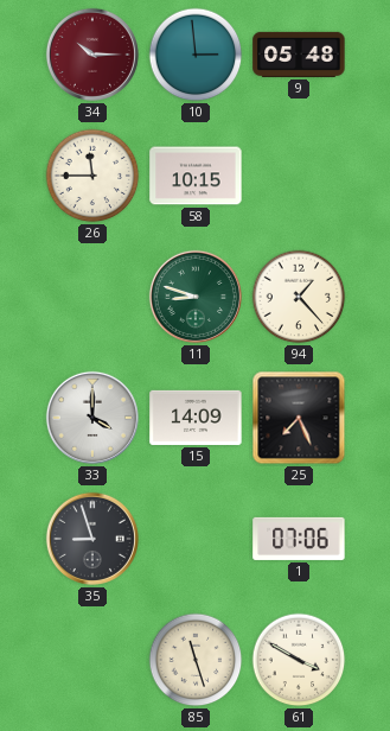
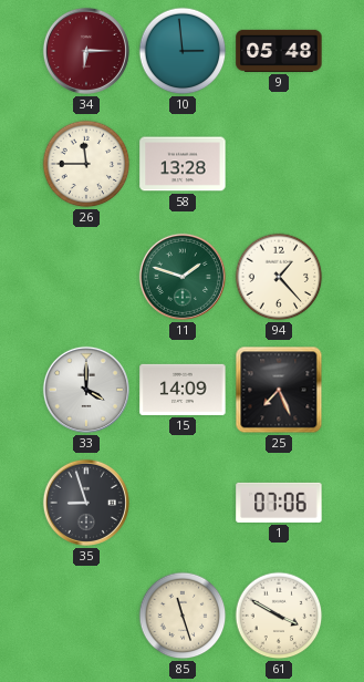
34: 10:15 -> 6:15 (86, 51)
58: 10:15 -> 13:28 (183, 164)
11: 8:48 -> 1:48 (183, 277)
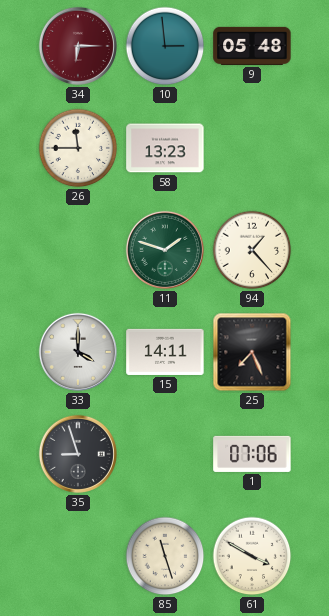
58: 13:28 -> 13:23 (165, 148)
15: 14:09 -> 14:11 (165, 352)
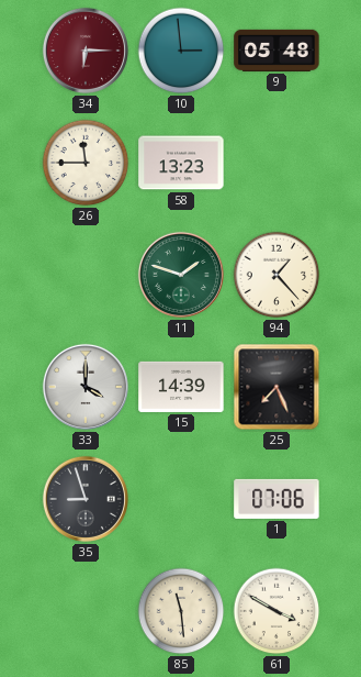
15: 14:11 -> 14:39 (181, 387)
85: 11:27 -> 11:29 (181, 611)
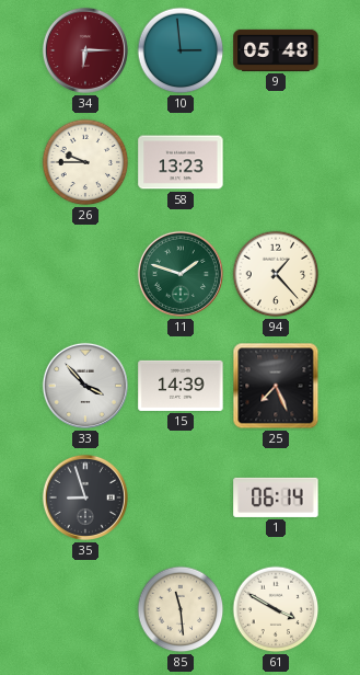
26: 11:45 -> 9:45 (85, 162)
33: 4:00 -> 3:53 (85, 386)
1: 07:06 -> 06:14 (276, 497)
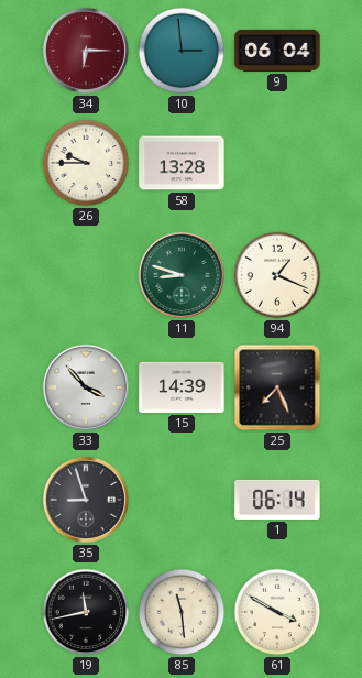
9: 05:48 -> 06:04 (277, 51)
58: 13:23 -> 13:28 (182, 163)
11: 1:48 -> 8:48 (182, 275)
94: 1:23 -> 1:19 (277, 275)
19: none -> 11:43 (86, 612)
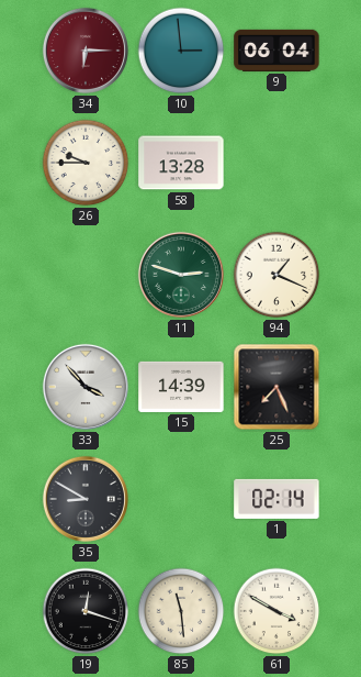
11: 8:48 -> 2:48 (181, 275)
35: 8:57 -> 8:50 (86, 499)
1: 06:14 -> 02:14 (277, 499)
19: 11:43 -> 12:18 (86, 611)
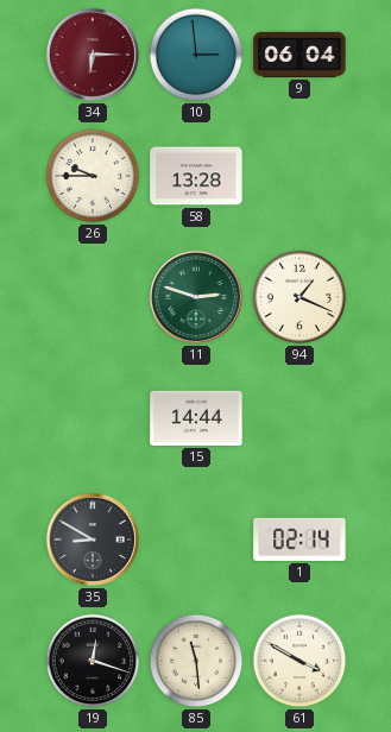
33: 3:53 -> none (86, 387)
15: 14:39 -> 14:44 (196, 418)
25: 7:26 -> none (277, 387)
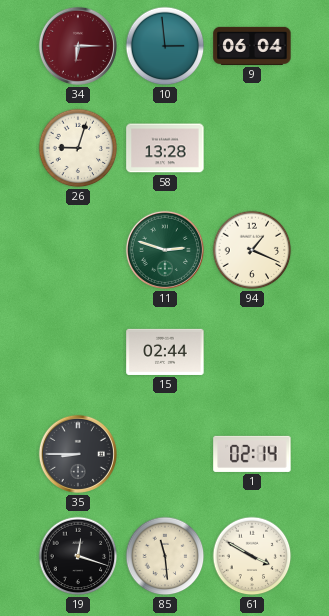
26: 9:45 -> 9:03 (78, 148)
15: 14:44 -> 02:44 (165, 352)
35: 8:50 -> 8:45 (78, 454)
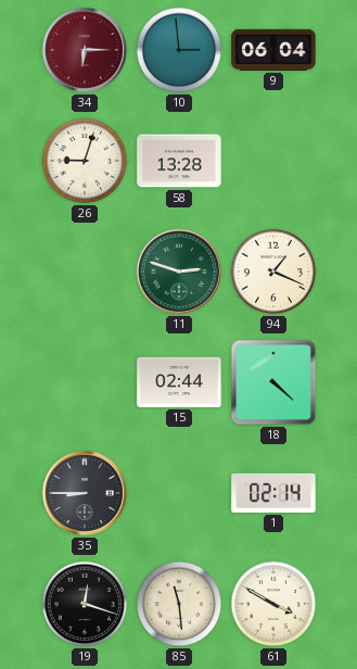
18: none -> 4:22 (273, 382)
